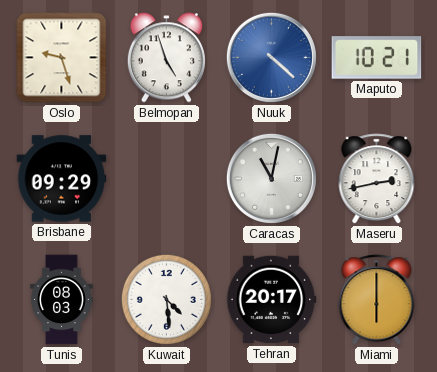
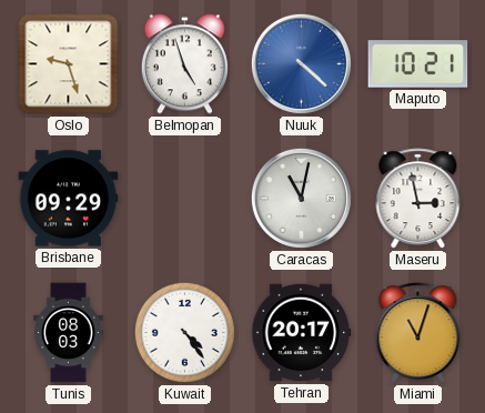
Maseru: 2:43 -> 2:58 (418, 199)
Kuwait: 4:29 -> 4:24 (184, 332)
Miami: 6:00 -> 11:03 (418, 333)
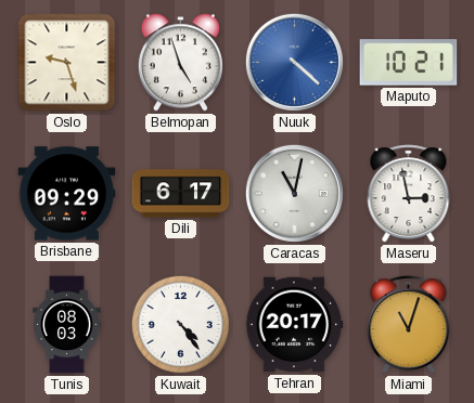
Dili: none -> 6:17 (181, 194)
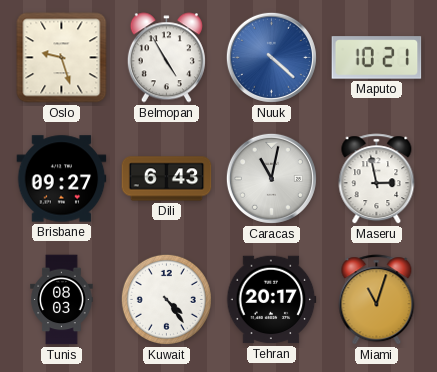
Belmopan: 4:57 -> 4:55 (166, 58)
Brisbane: 09:29 -> 09:27 (62, 179)
Dili: 6:17 -> 6:43 (167, 179)
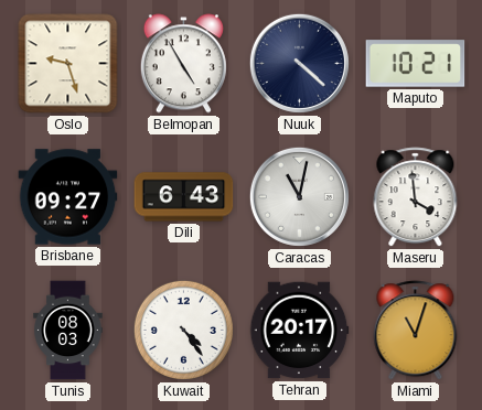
Nuuk dial: blue -> navy (299, 63)
Maseru: 2:58 -> 3:59 (416, 197)
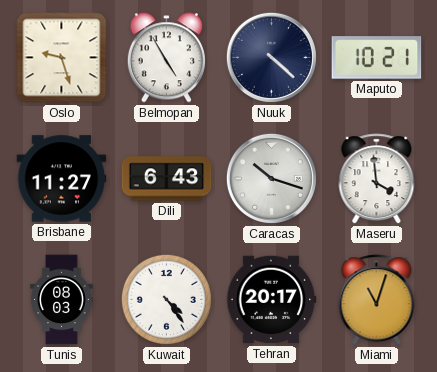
Brisbane: 09:27 -> 11:27 (62, 179)
Caracas: 11:02 -> 10:18 (271, 178)
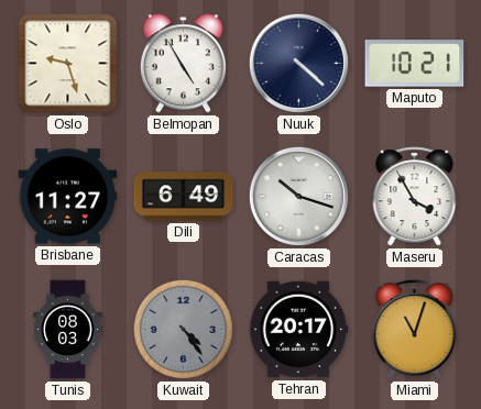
Dili: 6:43 -> 6:49 (184, 197)
Maseru: 3:59 -> 3:55 (415, 197)
Kuwait dial: white -> grey (183, 329)
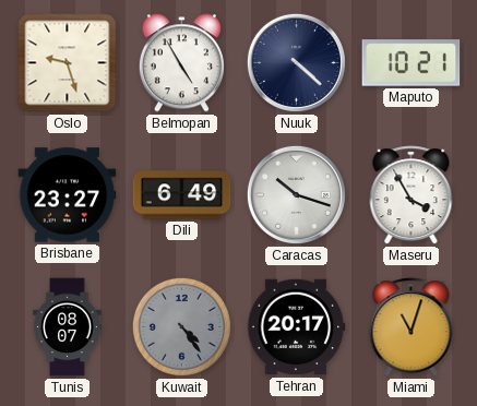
Brisbane: 11:27 -> 23:27 (68, 195)
Tunis: 08:03 -> 08:07 (68, 327)
